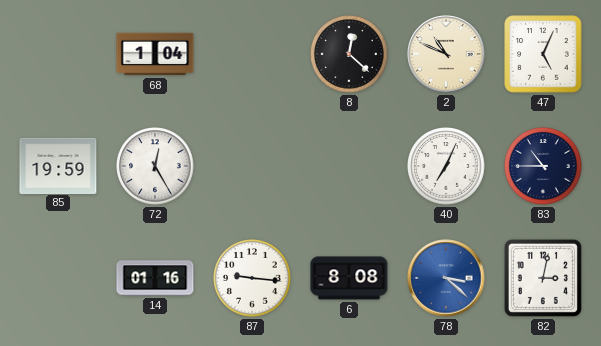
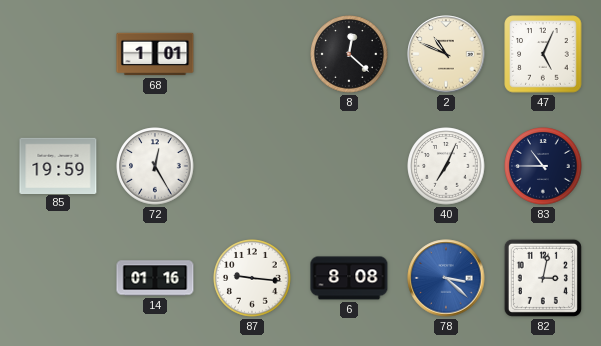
68: 1:04 -> 1:01 (155, 54)
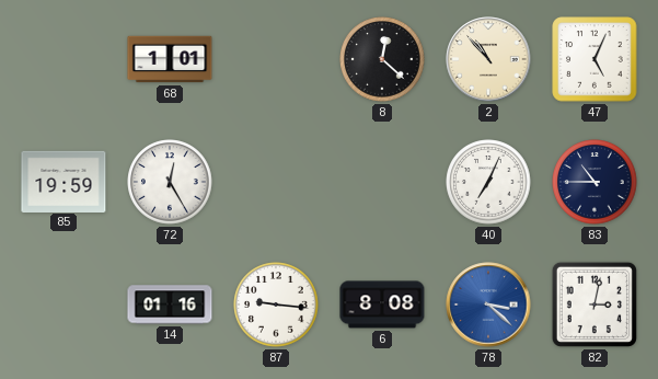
2: 10:49 -> 10:53 (488, 59)
